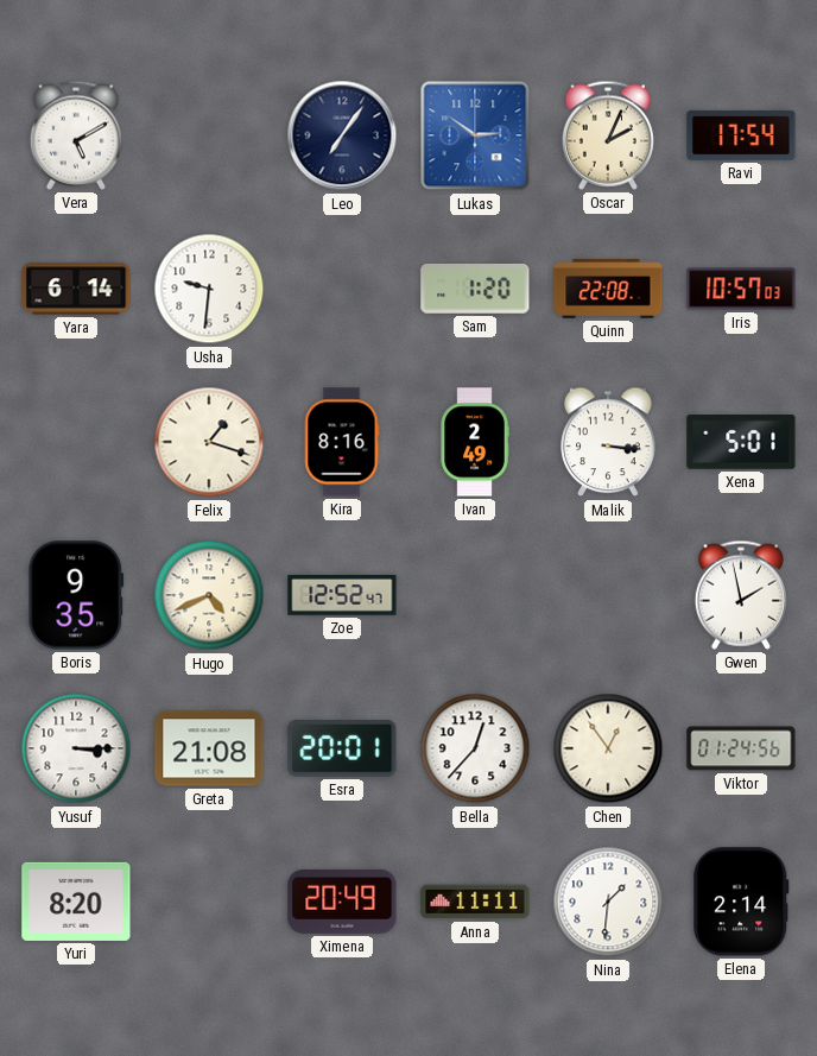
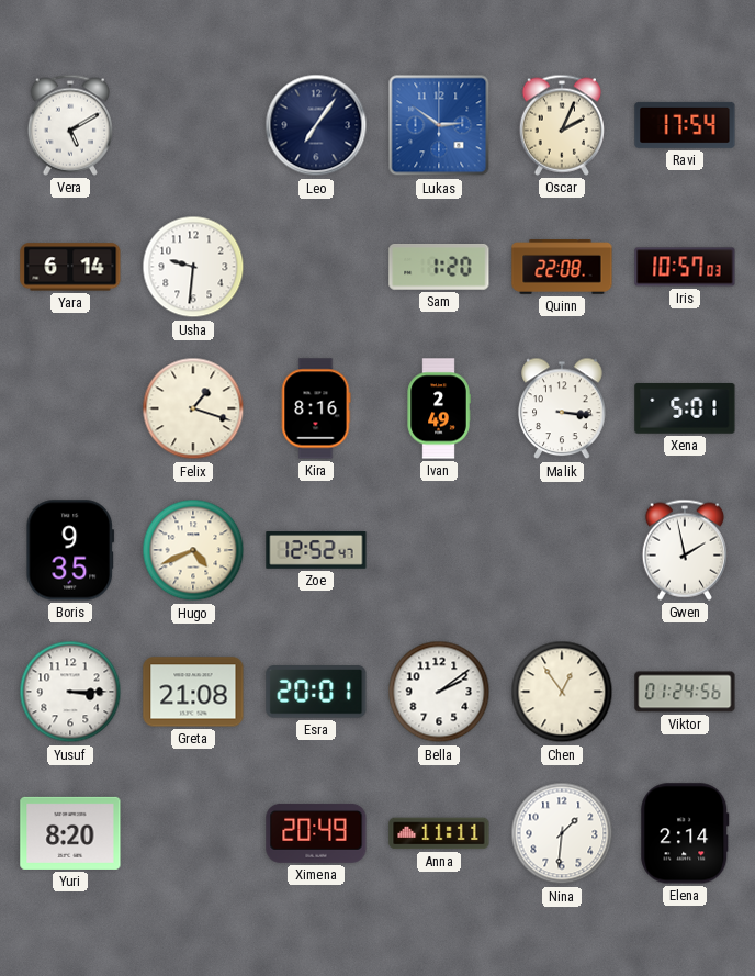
Bella: 12:37 -> 2:09 (439, 692)
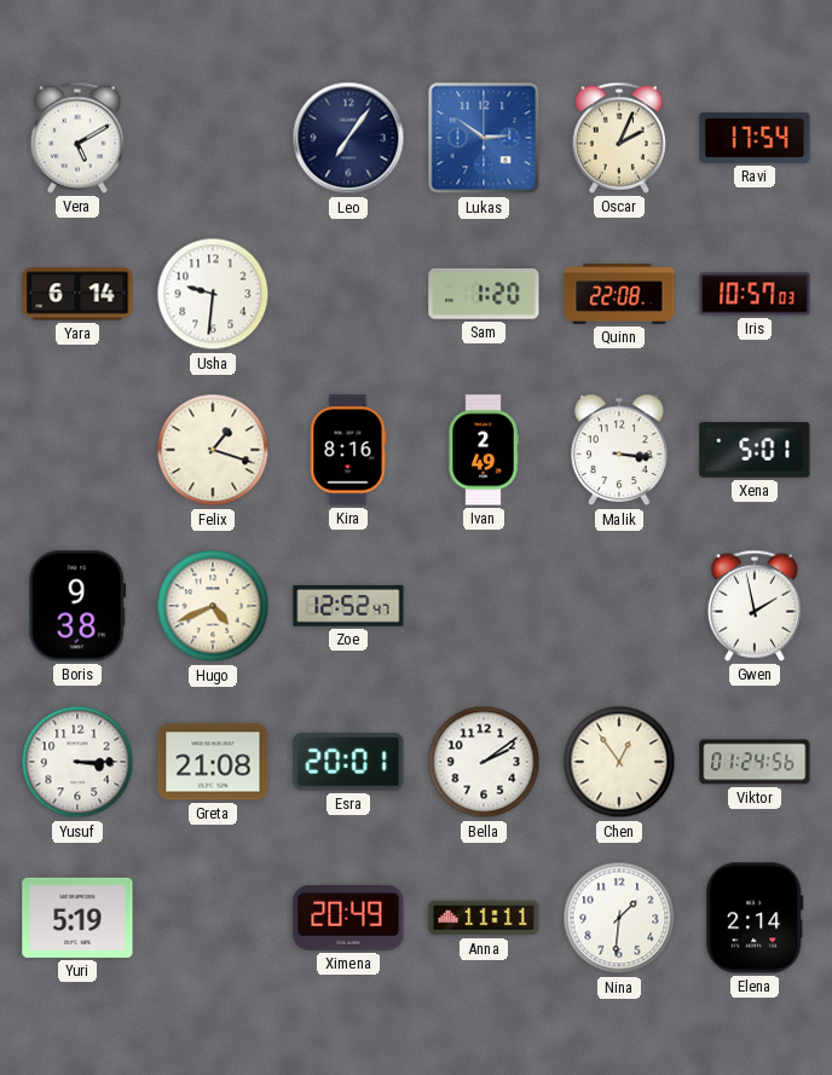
Boris: 9:35 -> 9:38 (77, 606)
Yuri: 8:20 -> 5:19 (77, 918)
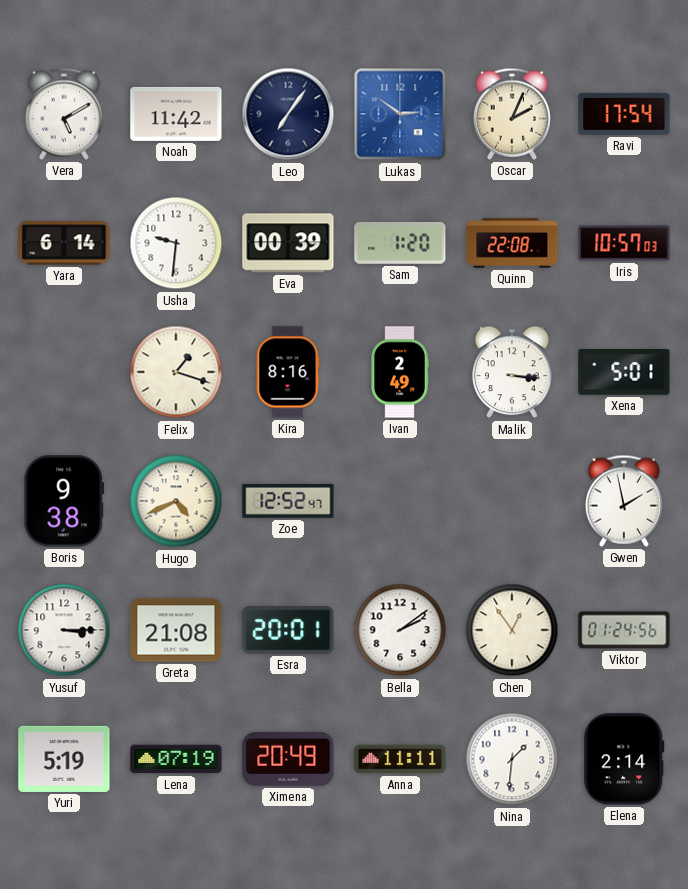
Noah: none -> 11:42 (176, 114)
Eva: none -> 00:39 (288, 243)
Lena: none -> 07:19 (176, 759)
